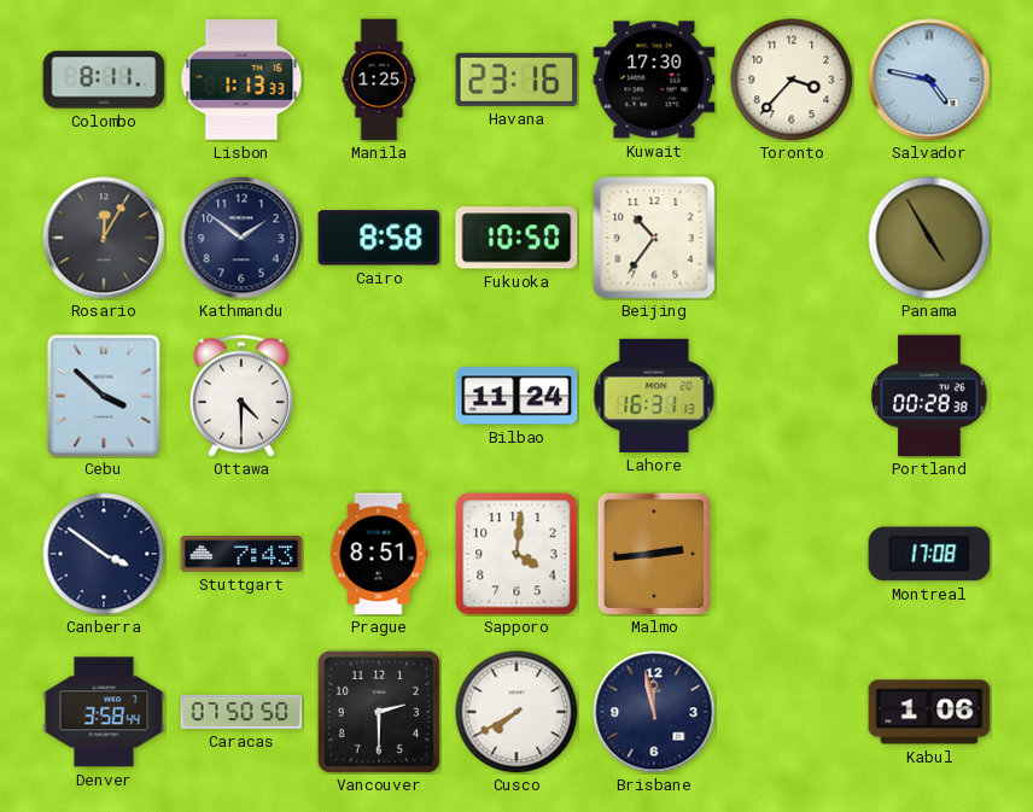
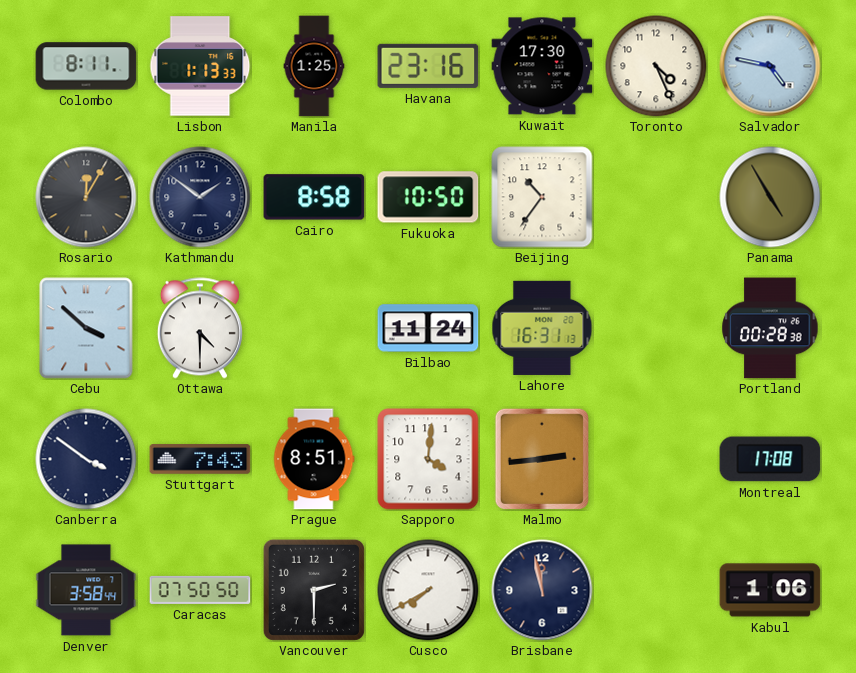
Toronto: 3:37 -> 4:26 (656, 66)
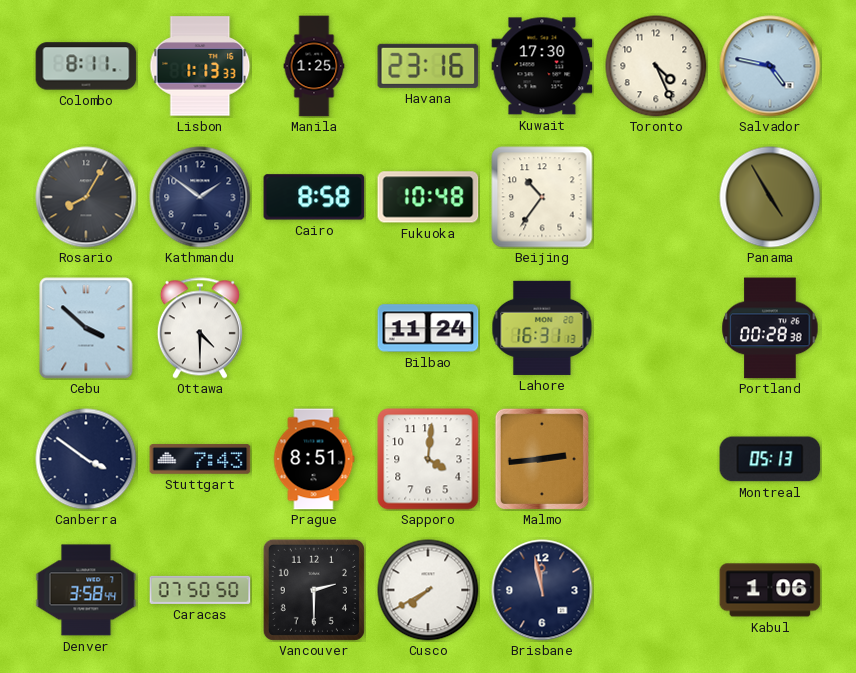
Rosario: 12:05 -> 8:05 (86, 197)
Fukuoka: 10:50 -> 10:48 (428, 197)
Montreal: 17:08 -> 05:13 (770, 459)
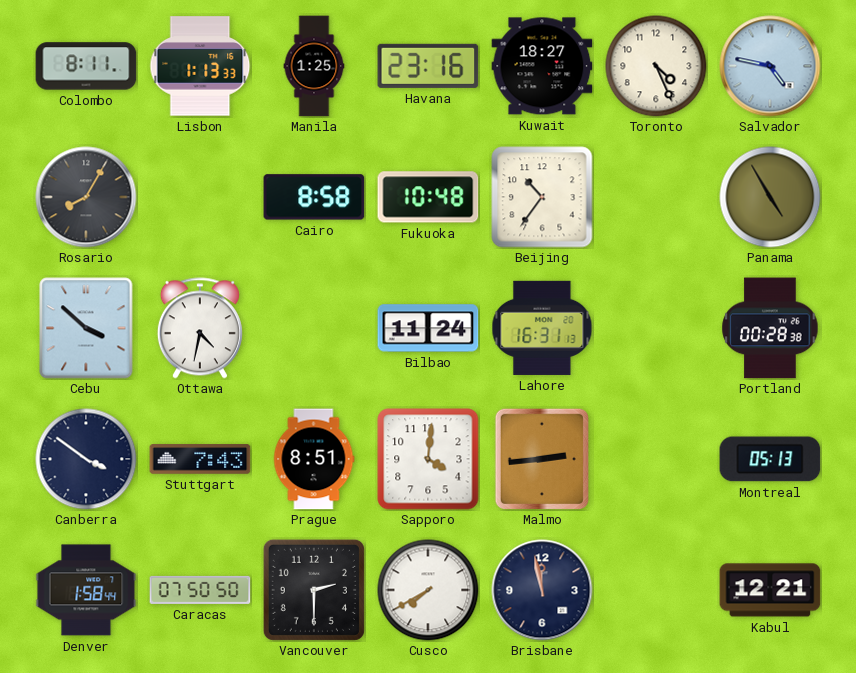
Kuwait: 17:30 -> 18:27 (542, 66)
Kathmandu: 1:51 -> none (200, 197)
Ottawa: 4:30 -> 4:32 (200, 328)
Denver: 3:58 -> 1:58 (86, 590)
Kabul: 1:06 -> 12:21 (770, 590)
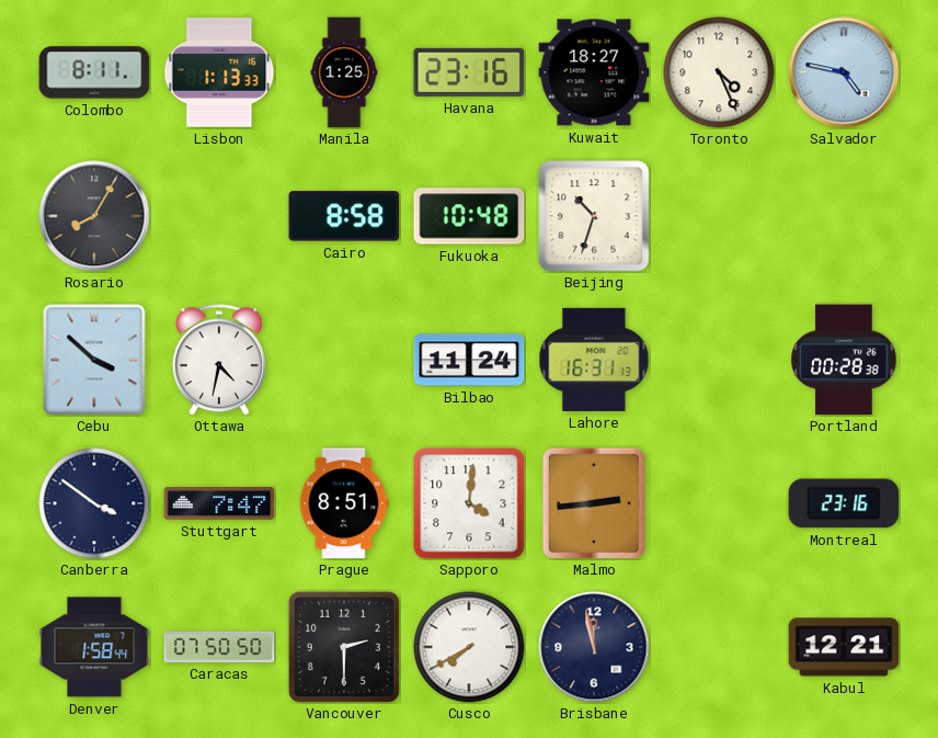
Beijing: 10:36 -> 10:33 (594, 216)
Panama: 4:55 -> none (770, 197)
Stuttgart: 7:43 -> 7:47 (219, 503)
Montreal: 05:13 -> 23:16 (844, 503)
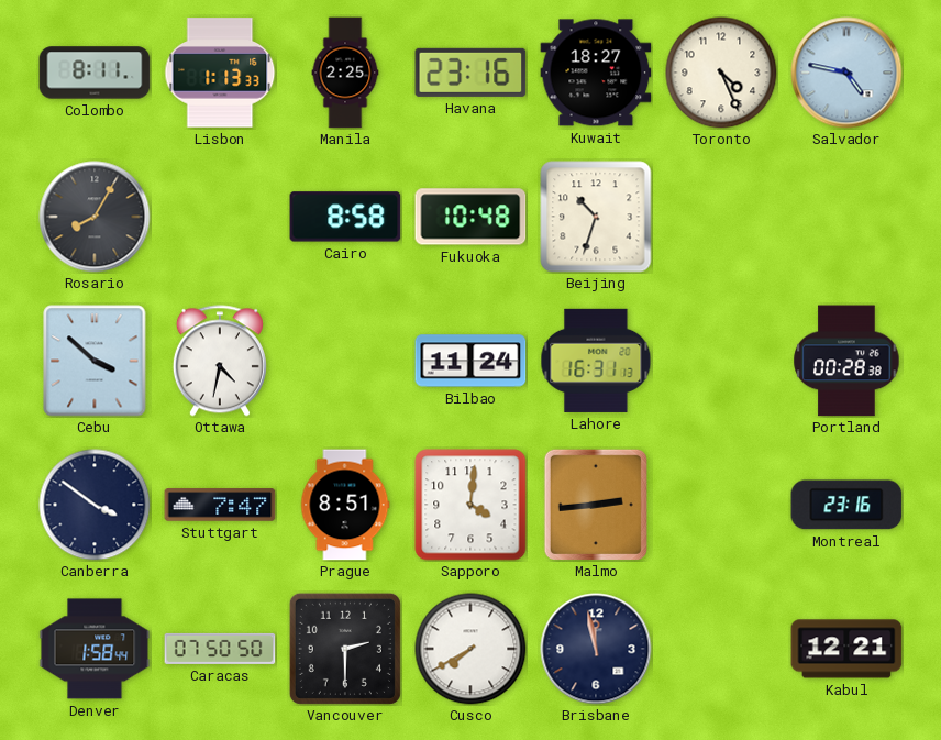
Manila: 1:25 -> 2:25 (345, 73)
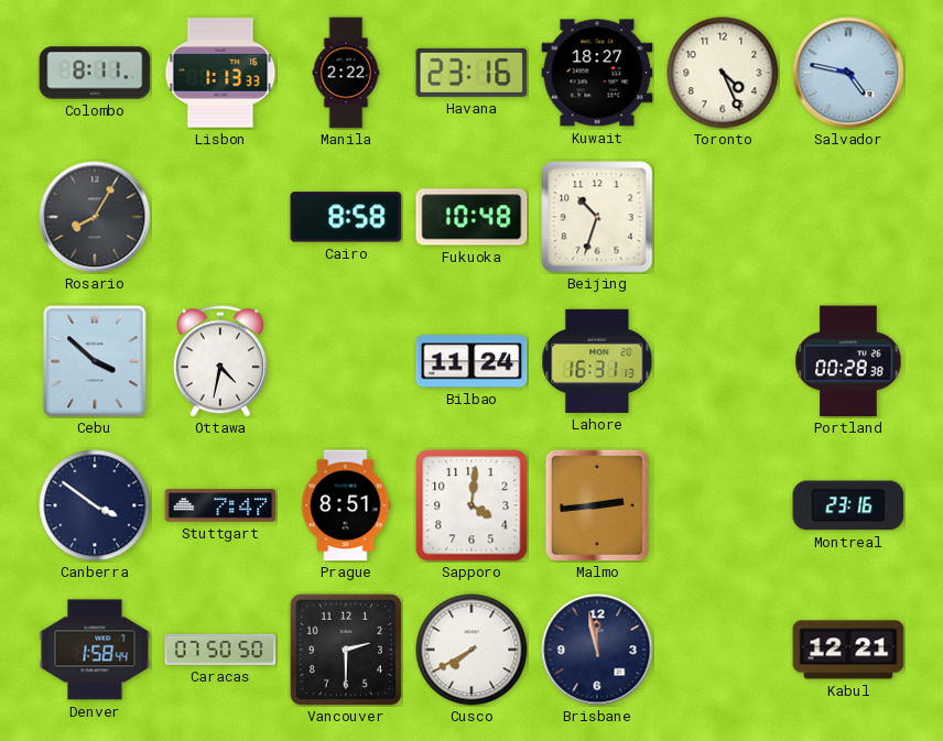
Manila: 2:25 -> 2:22 (346, 73)
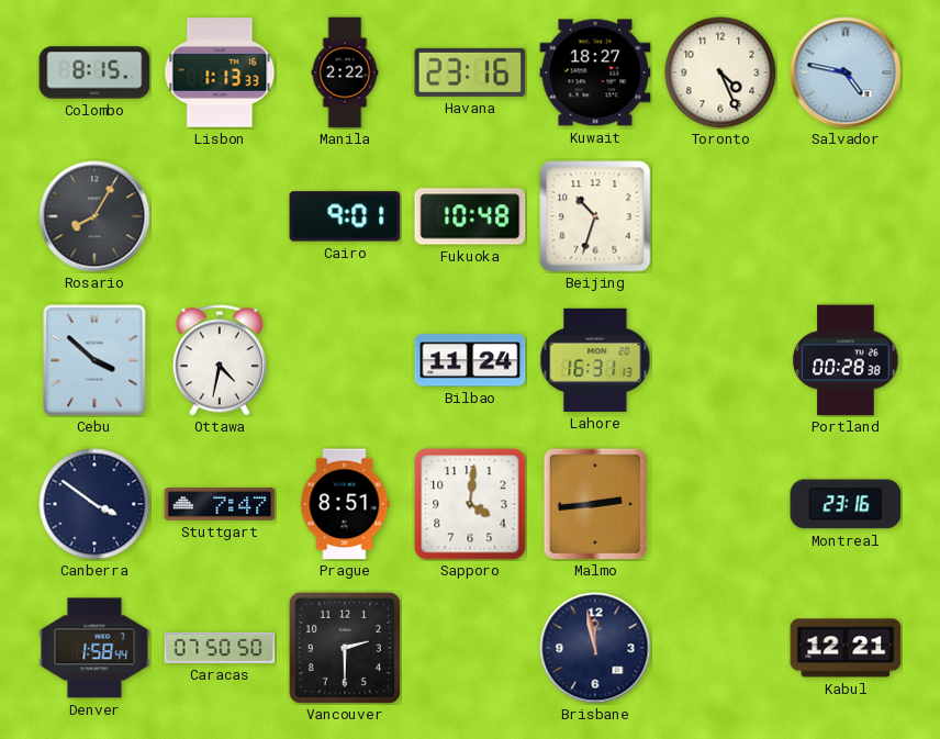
Colombo: 8:11 -> 8:15 (94, 72)
Cairo: 8:58 -> 9:01 (345, 216)
Cusco: 7:40 -> none (471, 650)
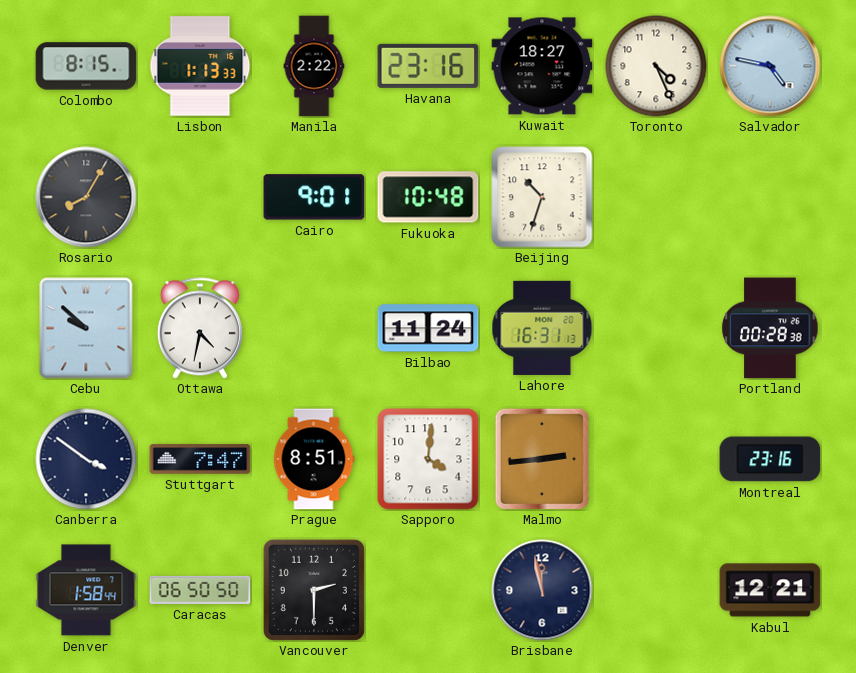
Cebu: 3:52 -> 9:52 (86, 328)
Caracas: 07:50 -> 06:50 (200, 590)
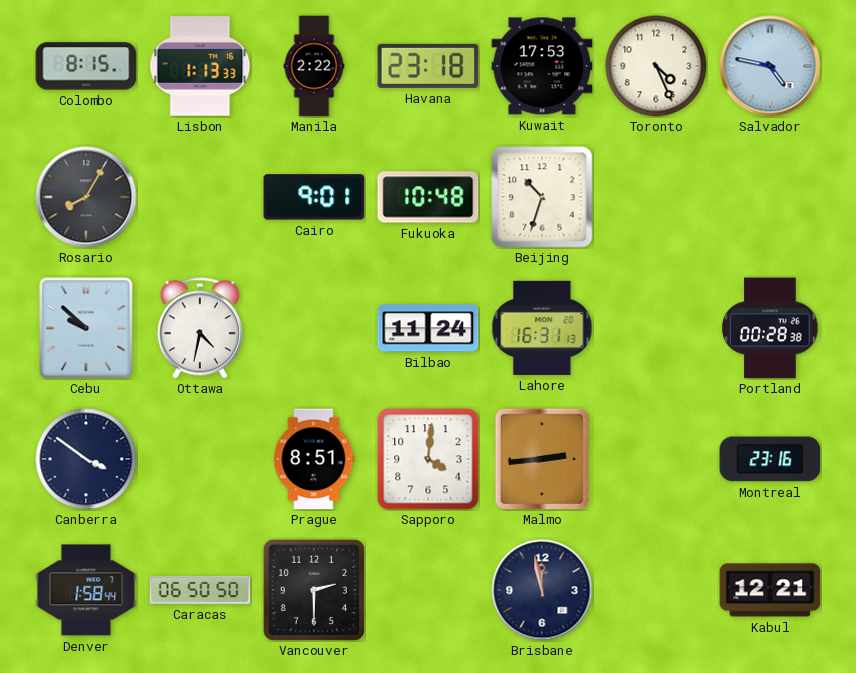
Havana: 23:16 -> 23:18 (428, 66)
Kuwait: 18:27 -> 17:53 (542, 66)
Stuttgart: 7:47 -> none (200, 459)
